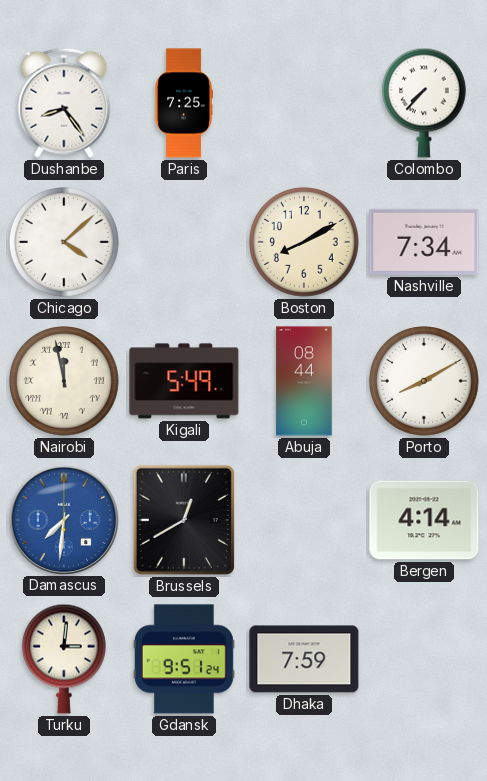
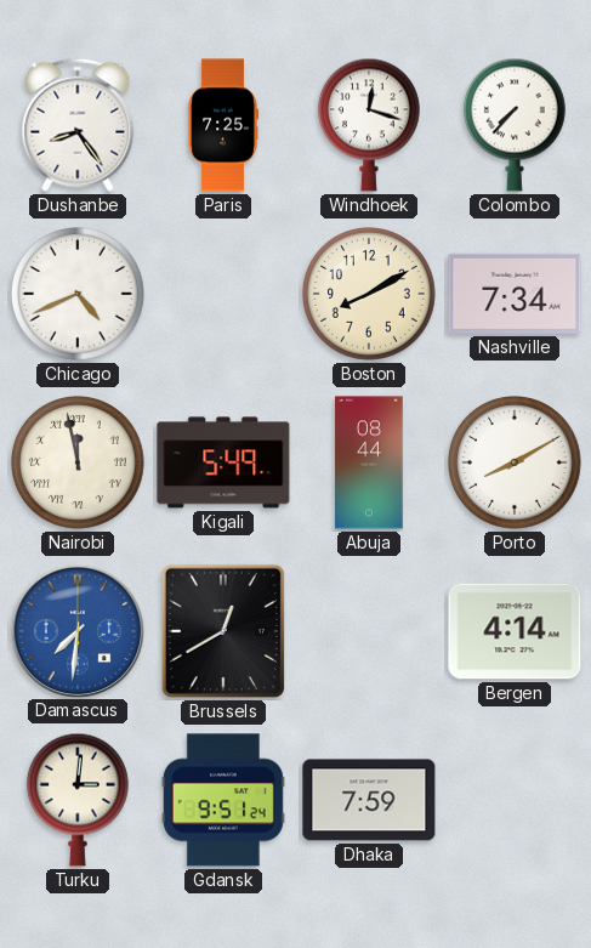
Windhoek: none -> 12:18 (369, 125)
Chicago: 4:08 -> 4:41 (79, 295)
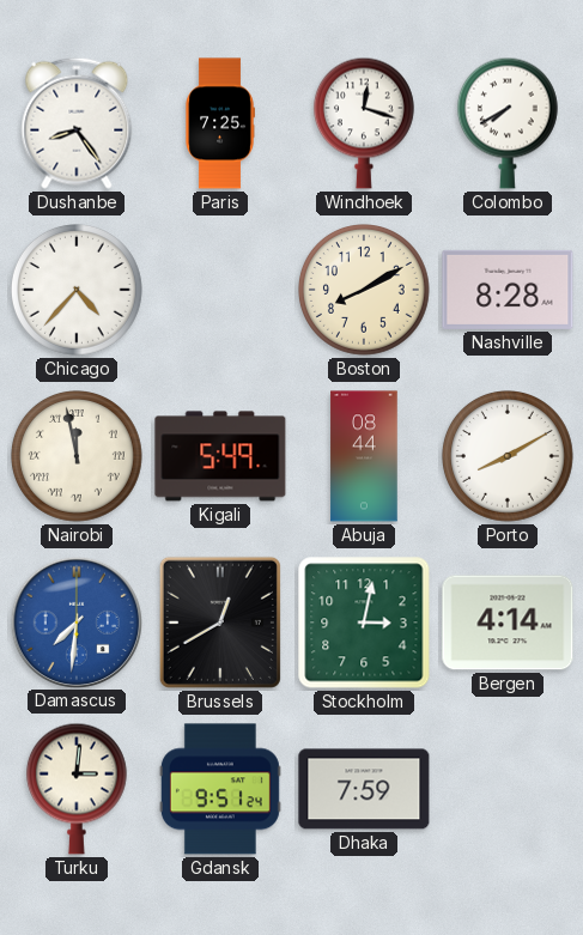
Colombo: 7:37 -> 7:40 (508, 123)
Chicago: 4:41 -> 4:37 (78, 291)
Nashville: 7:34 -> 8:28 (508, 290)
Stockholm: none -> 3:02 (364, 623)
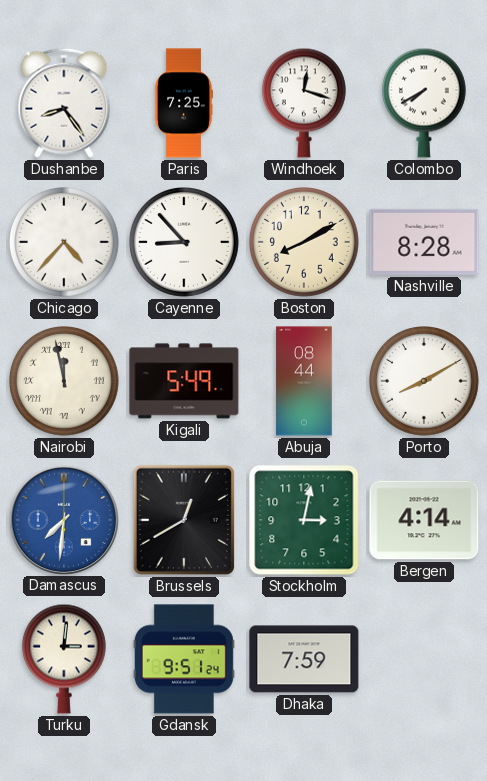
Cayenne: none -> 8:53 (185, 243)
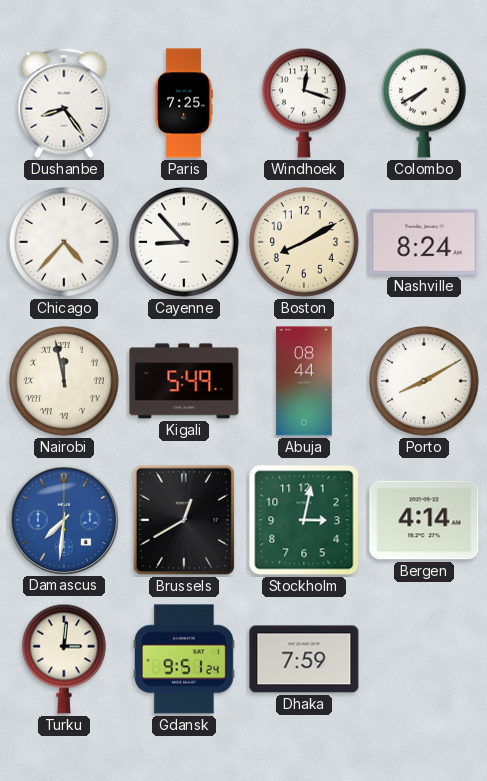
Nashville: 8:28 -> 8:24 (424, 242)
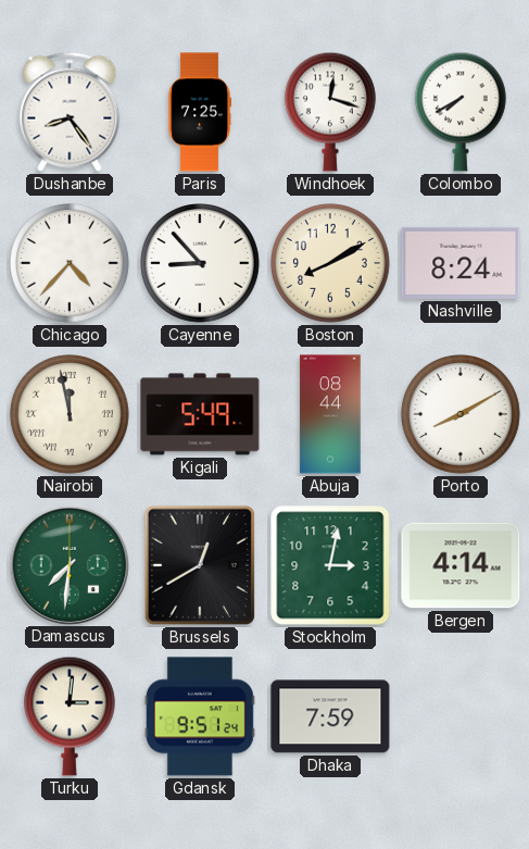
Damascus dial: blue -> green (68, 564)
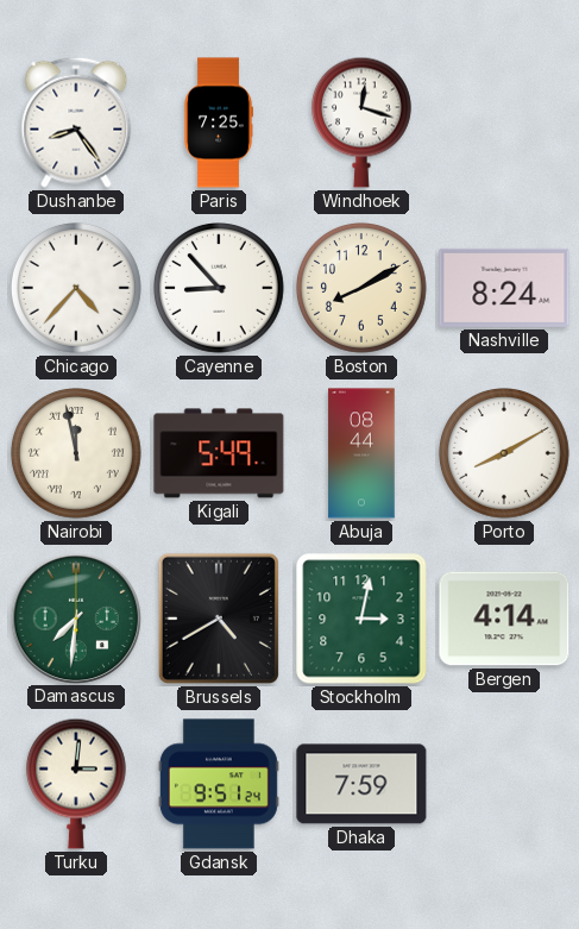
Colombo: 7:40 -> none (461, 112)
Brussels: 12:40 -> 4:40 (219, 619)
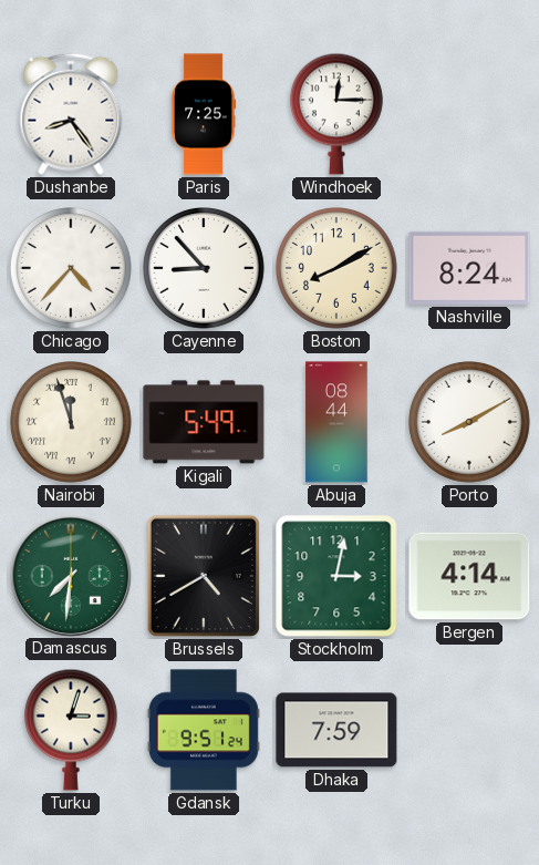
Windhoek: 12:18 -> 12:15 (336, 114)
Nairobi: 11:58 -> 11:57 (72, 423)
Turku: 3:01 -> 3:03 (71, 730)
